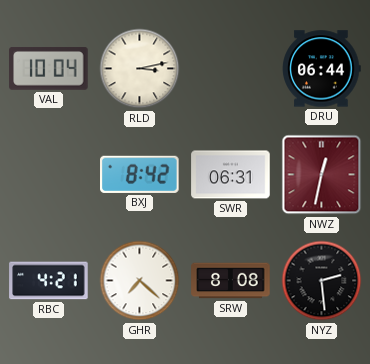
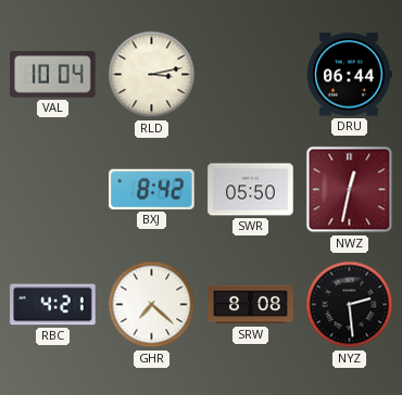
SWR: 06:31 -> 05:50 (251, 190)
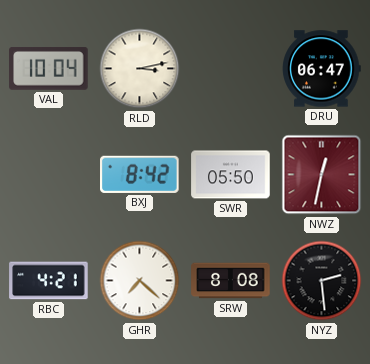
DRU: 06:44 -> 06:47 (322, 69)
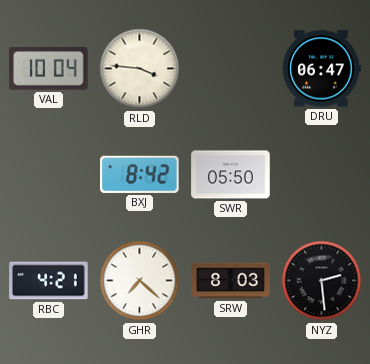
RLD: 3:13 -> 3:46 (140, 69)
NWZ: 12:32 -> none (322, 175)
SRW: 8:08 -> 8:03 (231, 281)
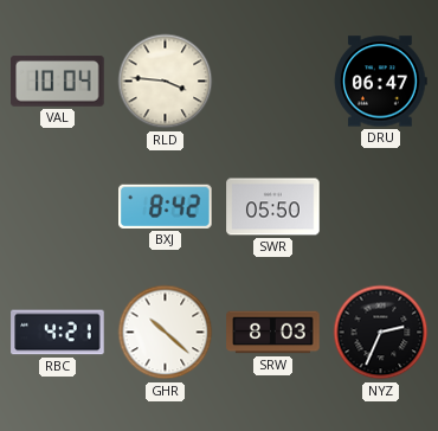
GHR: 7:22 -> 10:22 (166, 333)
NYZ: 2:29 -> 2:34 (381, 333)
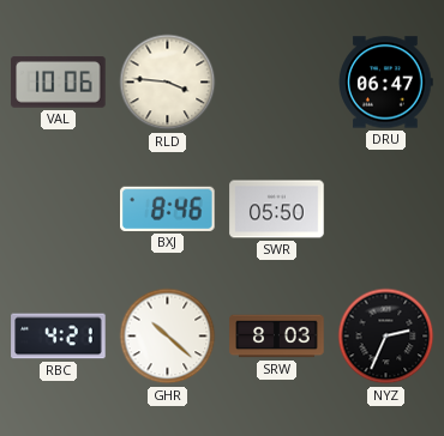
VAL: 10:04 -> 10:06 (59, 83)
BXJ: 8:42 -> 8:46 (168, 208)
